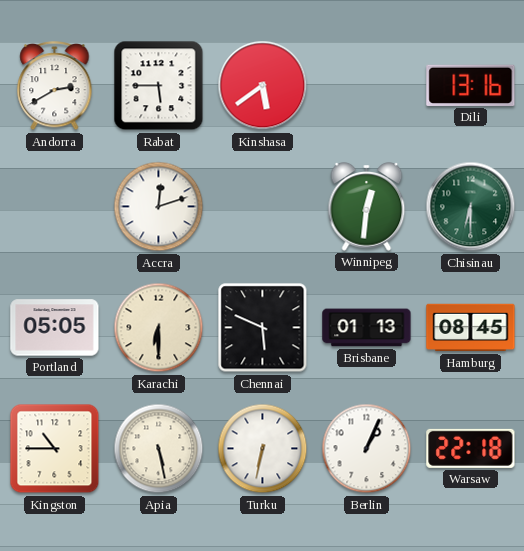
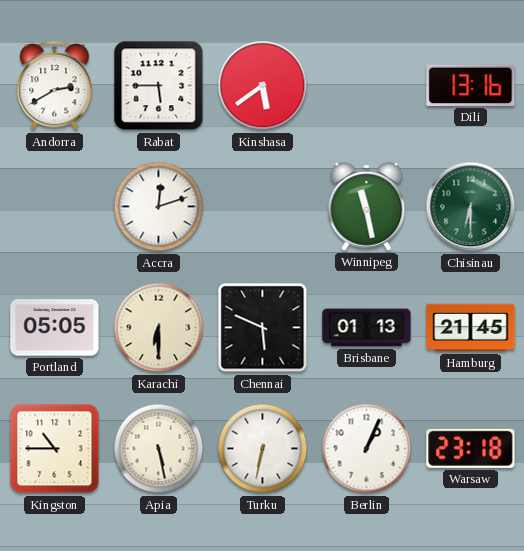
Winnipeg: 12:31 -> 11:28 (367, 207)
Hamburg: 08:45 -> 21:45 (471, 328)
Warsaw: 22:18 -> 23:18 (471, 448)
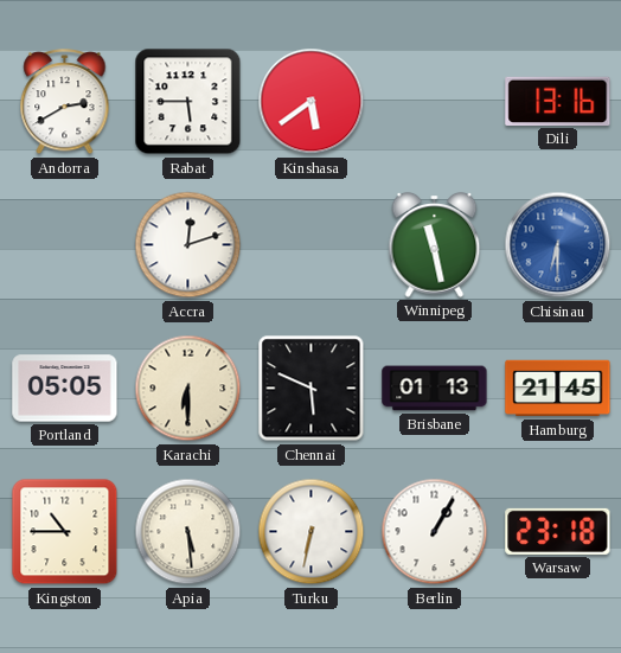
Chisinau dial: green -> blue (558, 245)
Apia: 5:28 -> 5:29 (188, 532)
Berlin: 1:04 -> 1:05 (435, 532)
